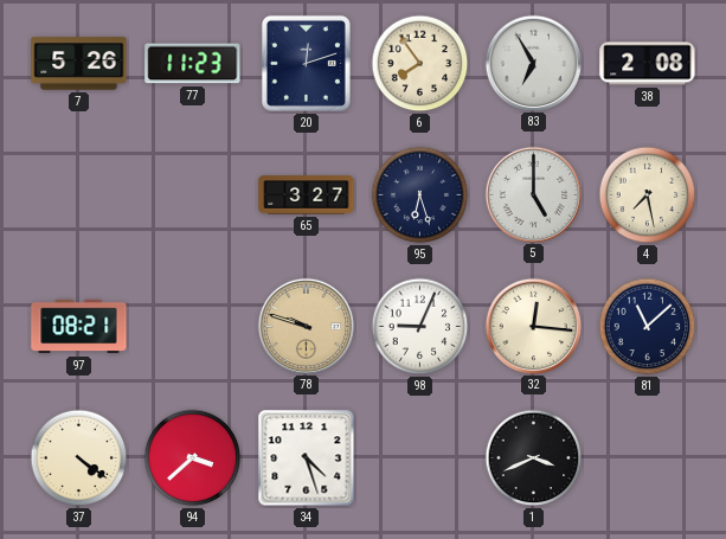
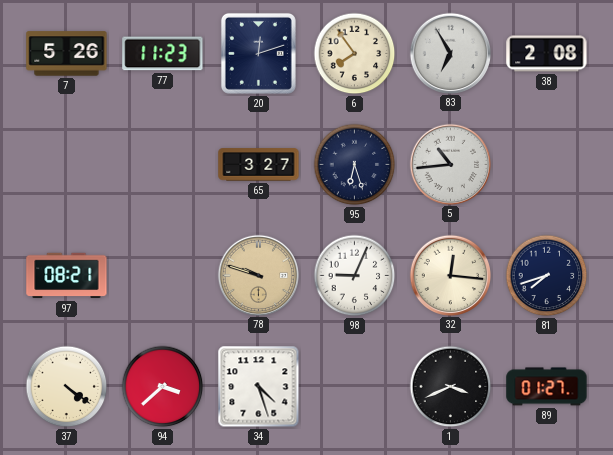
5: 5:00 -> 10:44 (450, 164)
4: 7:28 -> none (648, 195)
81: 11:08 -> 7:42 (547, 276)
89: none -> 01:27 (547, 387)
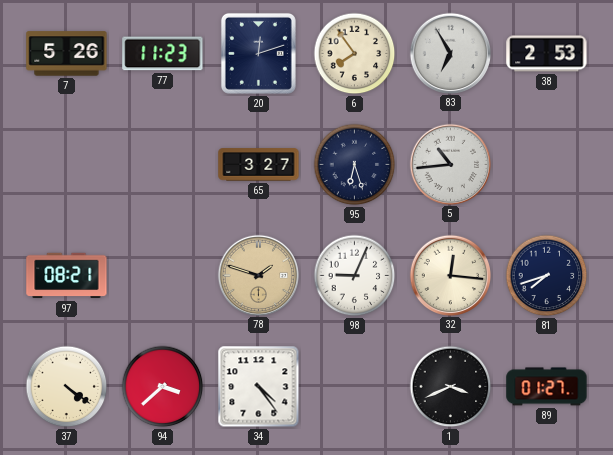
38: 2:08 -> 2:53 (547, 54)
78: 9:48 -> 1:48 (258, 275)
34: 4:27 -> 4:24 (259, 387)
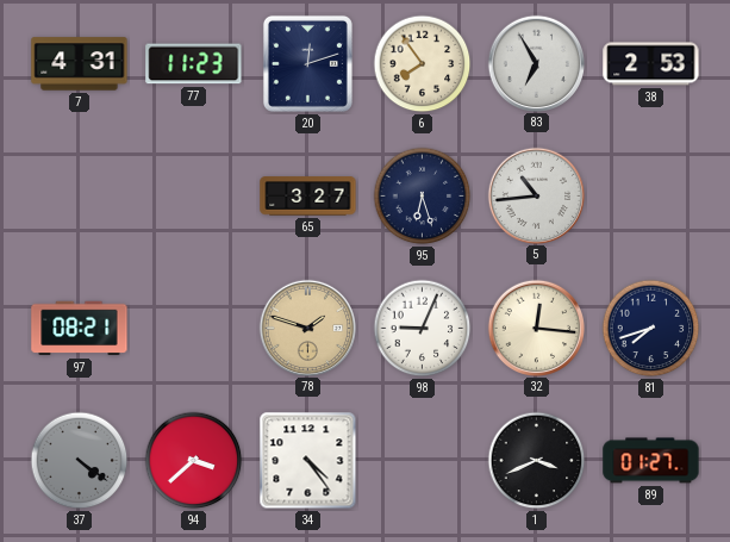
7: 5:26 -> 4:31 (80, 64)
37 dial: cream -> grey (80, 461)
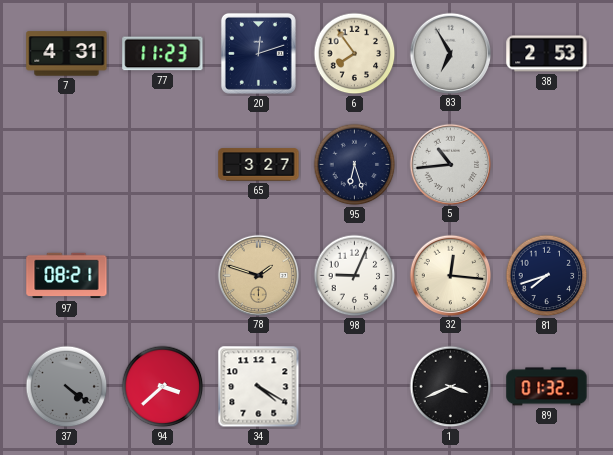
34: 4:24 -> 4:20 (259, 387)
89: 01:27 -> 01:32 (547, 387)
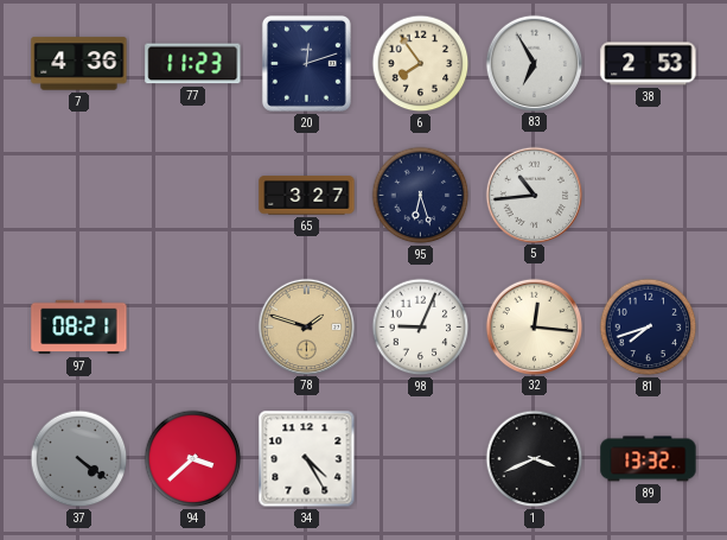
7: 4:31 -> 4:36 (79, 64)
34: 4:20 -> 4:25 (307, 459)
89: 01:32 -> 13:32 (649, 459)
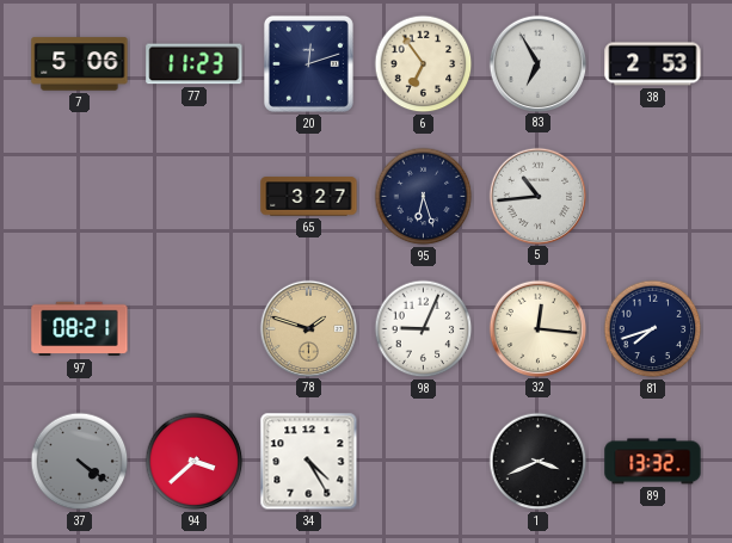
7: 4:36 -> 5:06 (80, 64)
6: 7:54 -> 6:54 (424, 64)
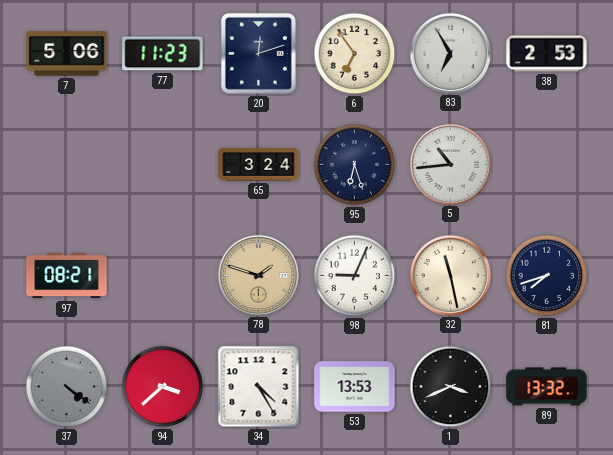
65: 3:27 -> 3:24 (259, 165)
32: 12:16 -> 11:28 (450, 275)
53: none -> 13:53 (355, 387)
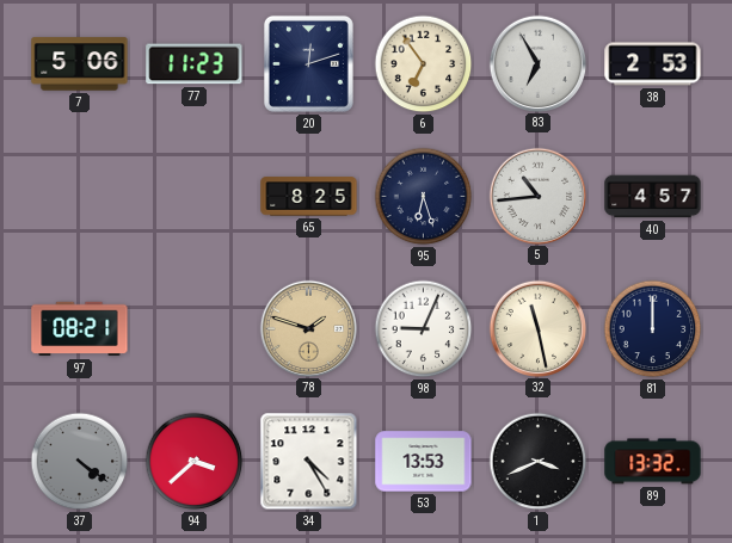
65: 3:24 -> 8:25 (309, 197)
40: none -> 4:57 (653, 197)
81: 7:42 -> 12:00 (653, 329)
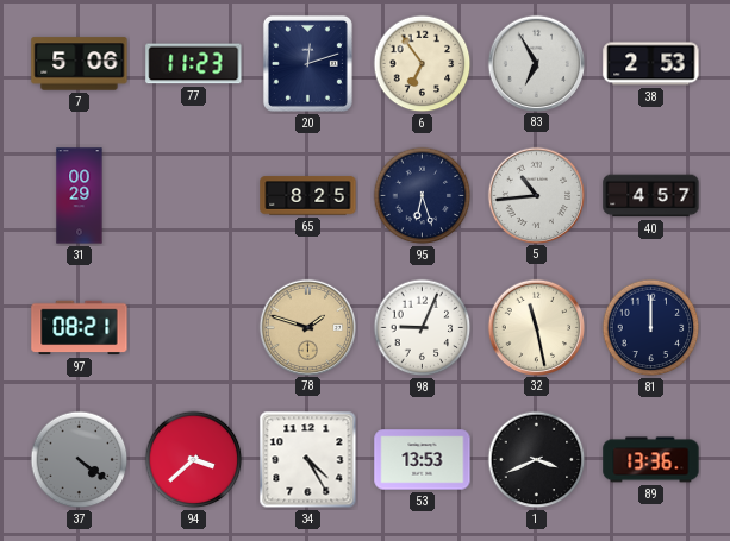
31: none -> 00:29 (80, 196)
89: 13:32 -> 13:36 (651, 460)
